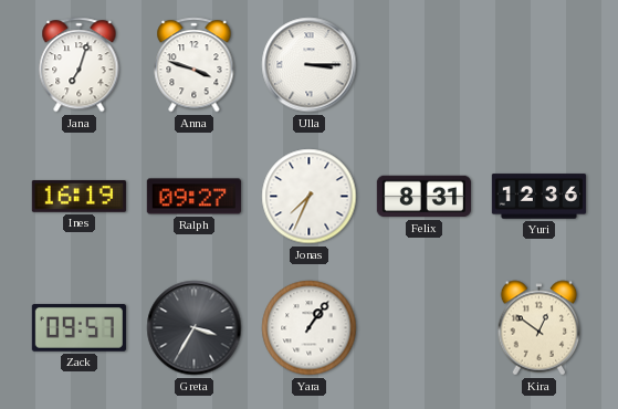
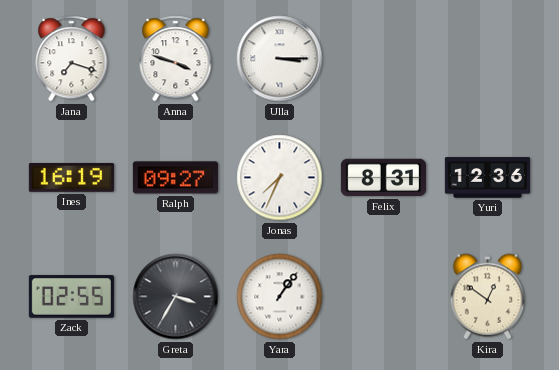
Jana: 7:03 -> 7:18 (72, 59)
Zack: 09:57 -> 02:55 (71, 297)
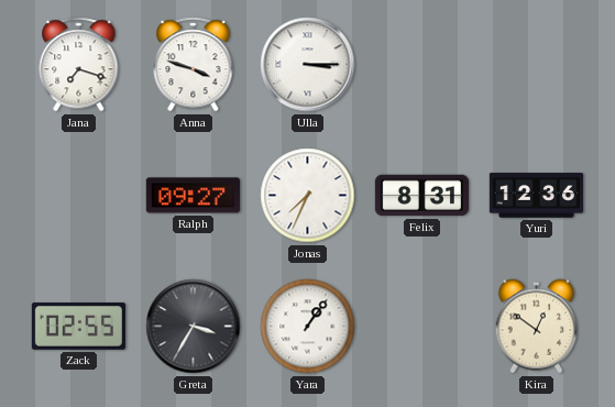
Ines: 16:19 -> none (71, 178)
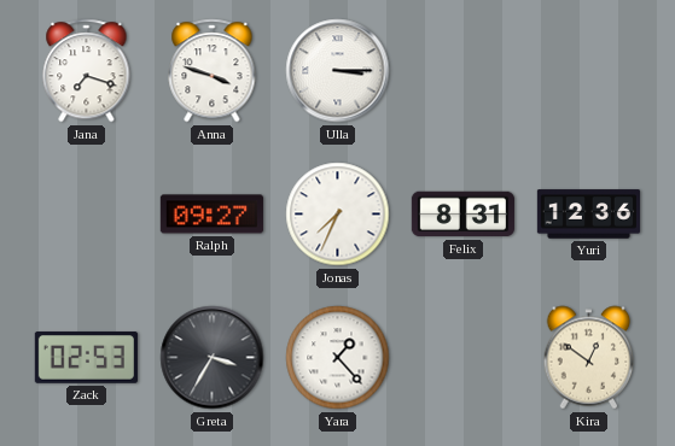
Zack: 02:55 -> 02:53 (86, 358)
Yara: 1:06 -> 1:23 (338, 358)
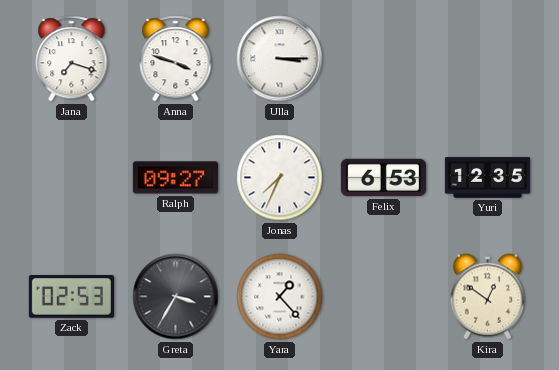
Felix: 8:31 -> 6:53 (383, 178)
Yuri: 12:36 -> 12:35 (487, 178)
